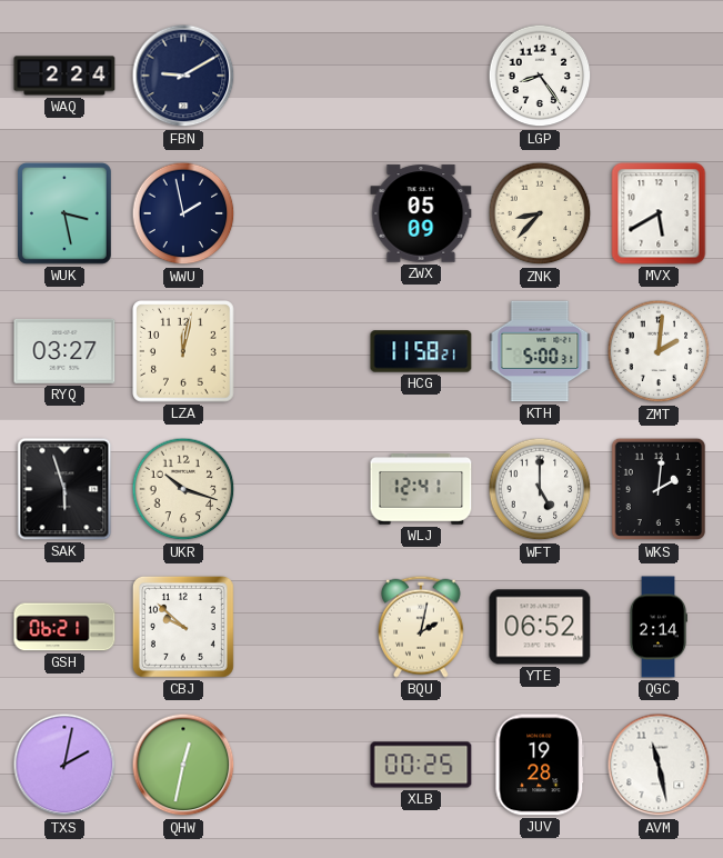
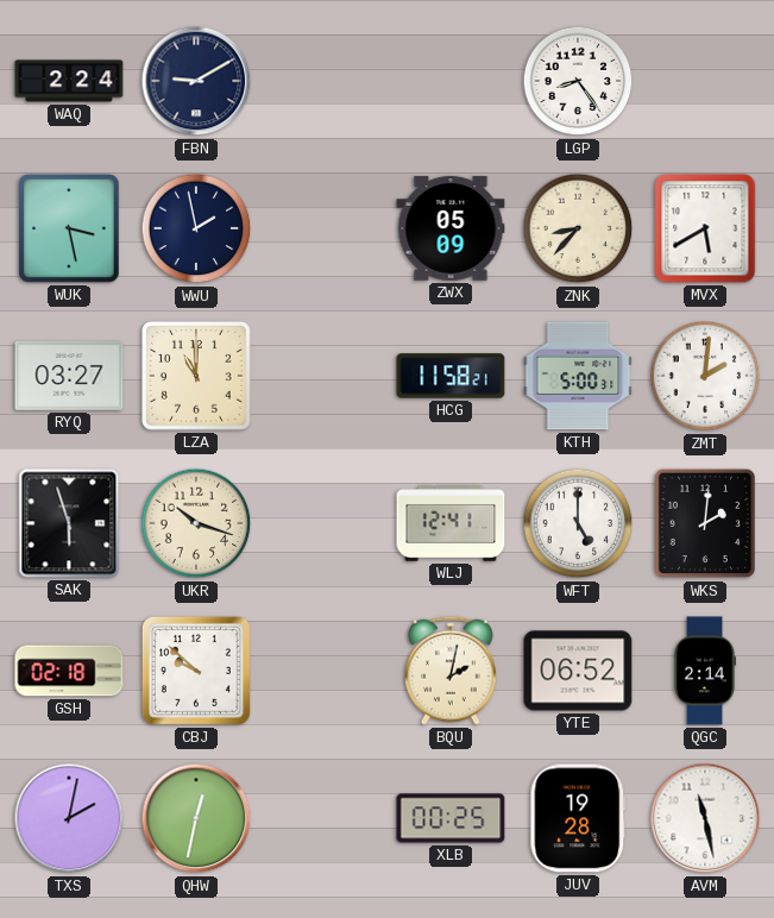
LZA: 12:02 -> 11:00 (197, 377)
GSH: 06:21 -> 02:18 (69, 671)
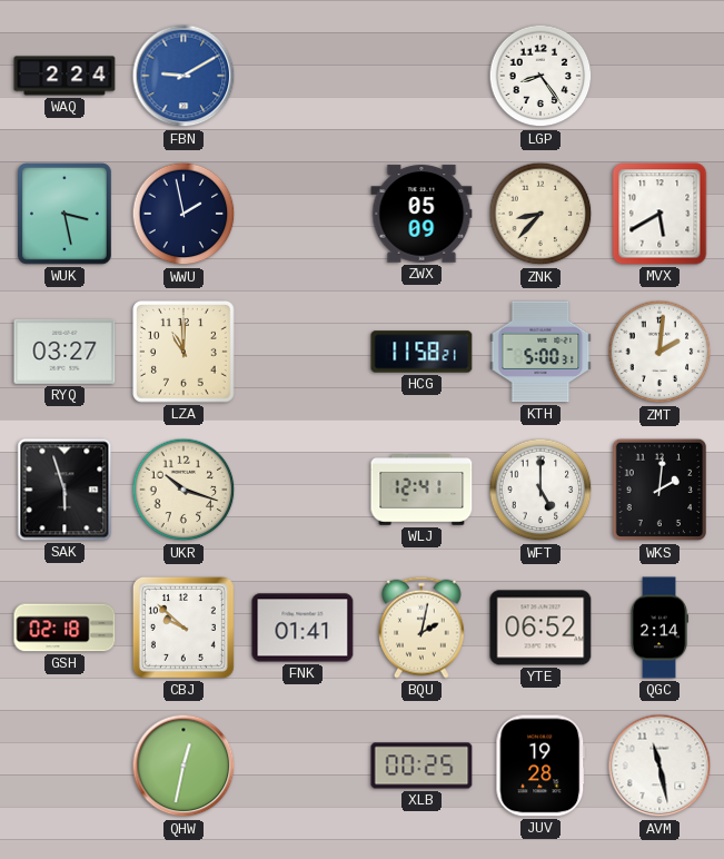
FBN dial: navy -> blue (184, 76)
FNK: none -> 01:41 (303, 628)
TXS: 2:02 -> none (69, 818)
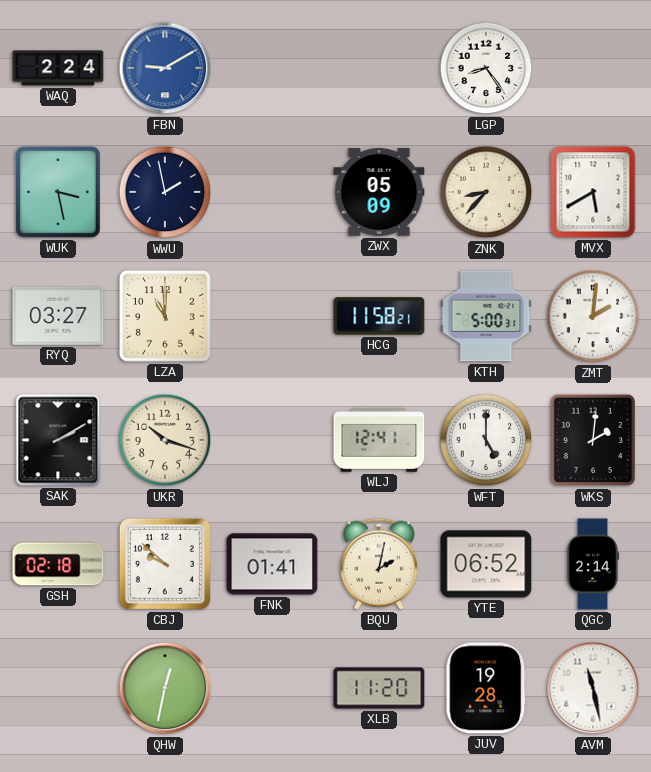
SAK: 5:57 -> 2:10 (58, 440)
XLB: 00:25 -> 11:20 (379, 688)
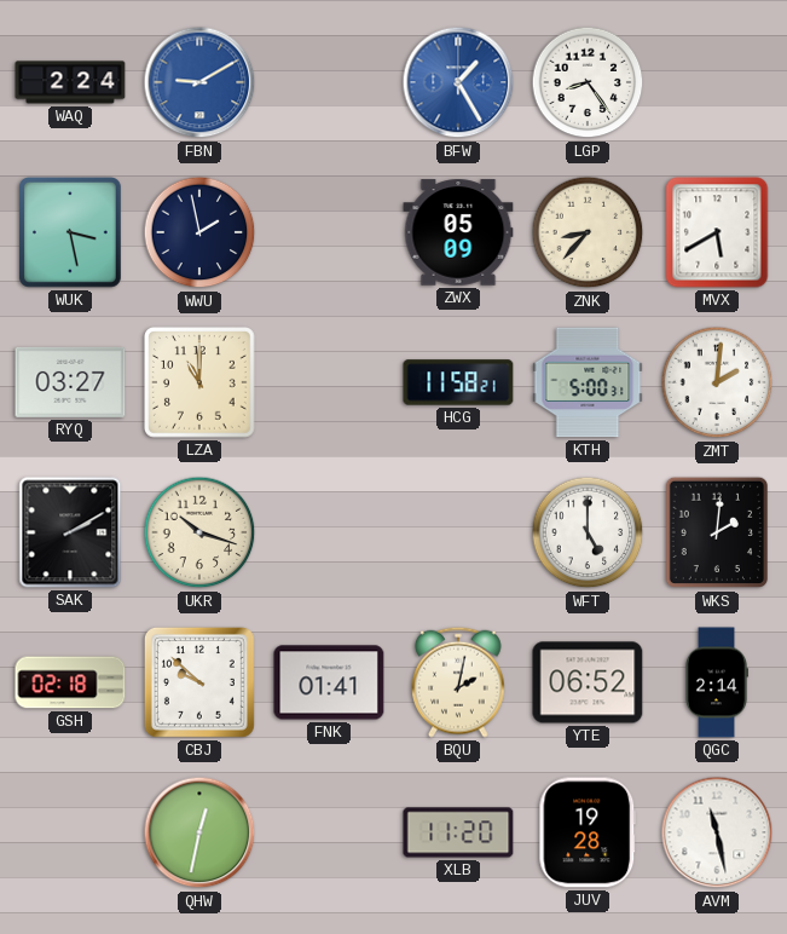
BFW: none -> 1:25 (458, 82)
WLJ: 12:41 -> none (379, 440)
